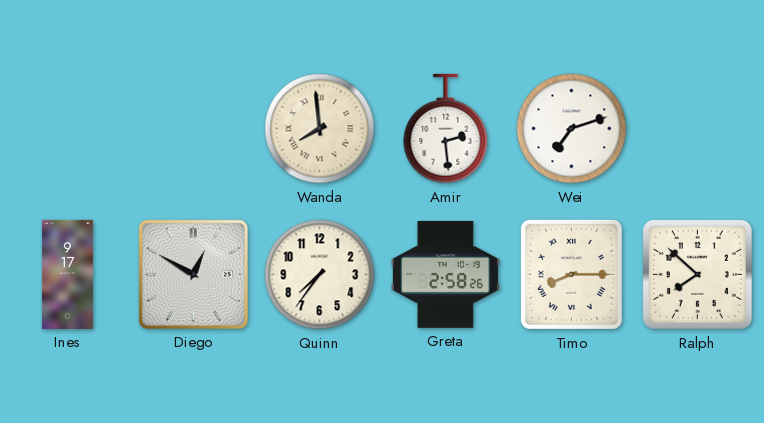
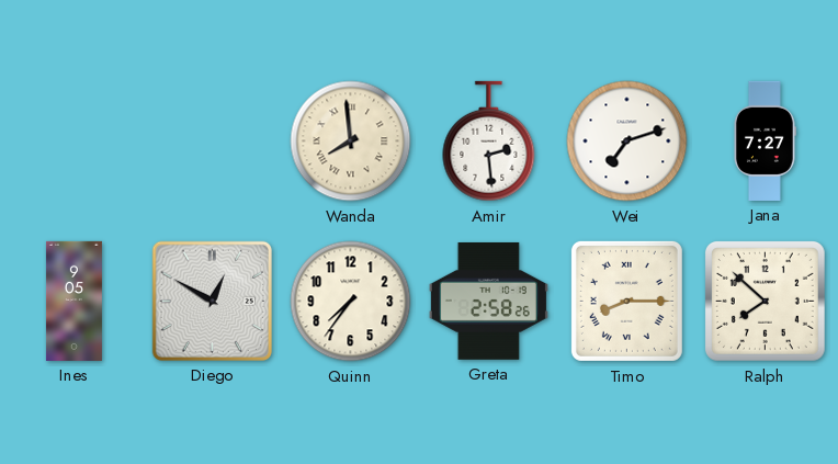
Jana: none -> 7:27 (765, 140)
Ines: 9:17 -> 9:05 (73, 301)
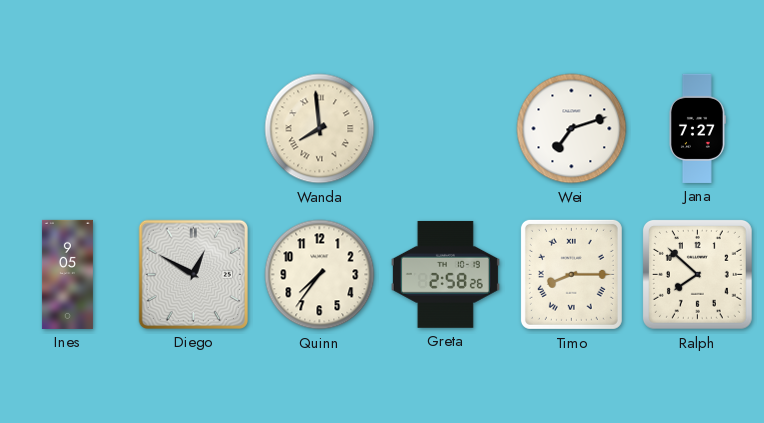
Amir: 2:29 -> none (489, 142)
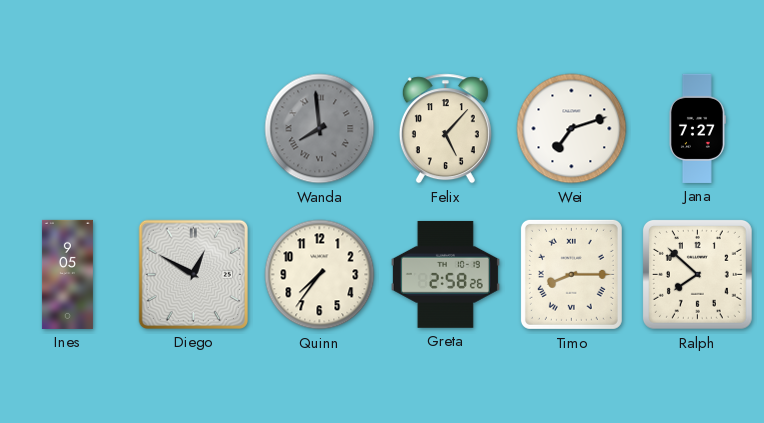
Wanda dial: cream -> grey (320, 129)
Felix: none -> 5:07 (445, 129)
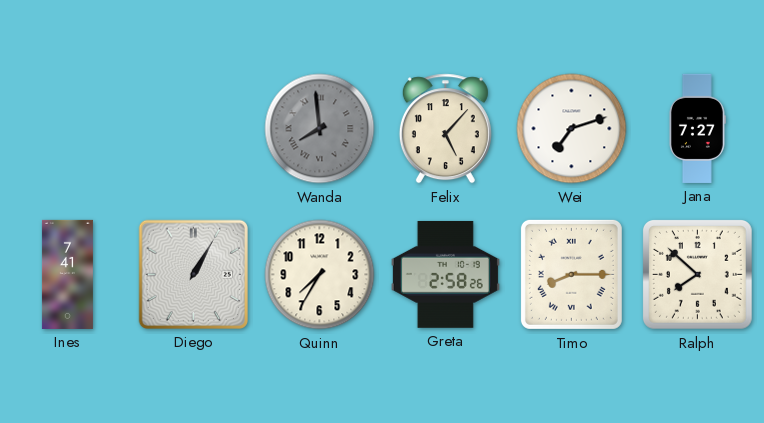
Ines: 9:05 -> 7:41 (67, 274)
Diego: 12:50 -> 1:05 (193, 274)
Quinn: 7:36 -> 7:35 (320, 275)
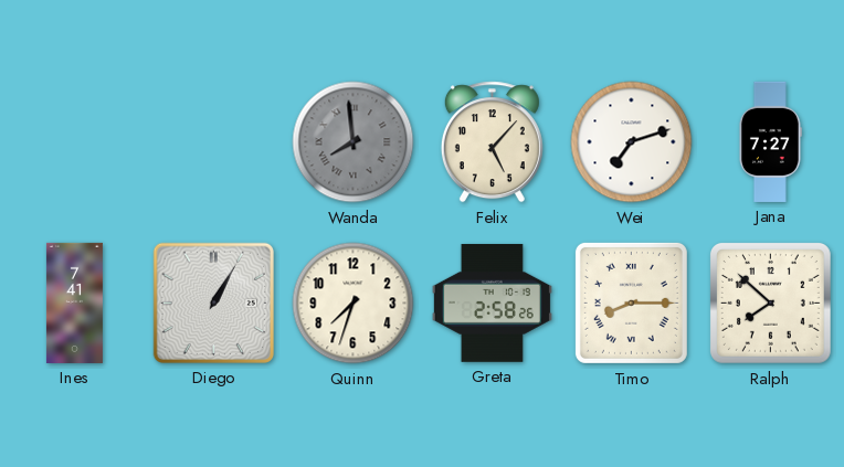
Quinn: 7:35 -> 7:33 (354, 304)
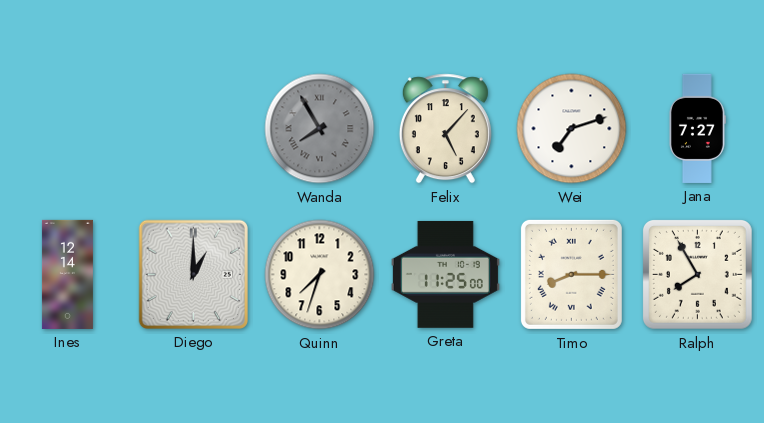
Wanda: 7:59 -> 7:55 (320, 129)
Ines: 7:41 -> 12:14 (67, 274)
Diego: 1:05 -> 1:00 (193, 274)
Greta: 2:58 -> 11:25 (445, 274)
Ralph: 7:52 -> 7:55 (697, 274)
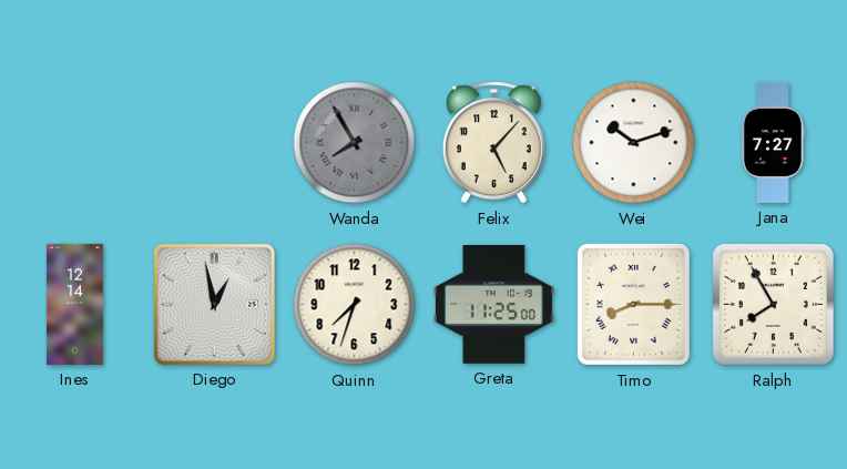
Wei: 7:12 -> 10:12 (634, 143)
Diego: 1:00 -> 12:58 (214, 304)
